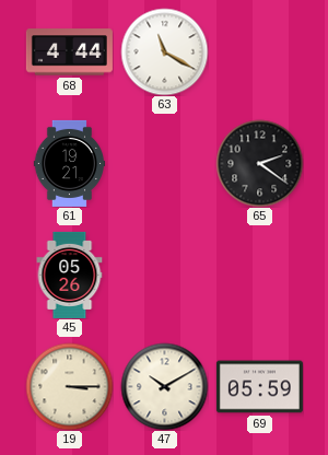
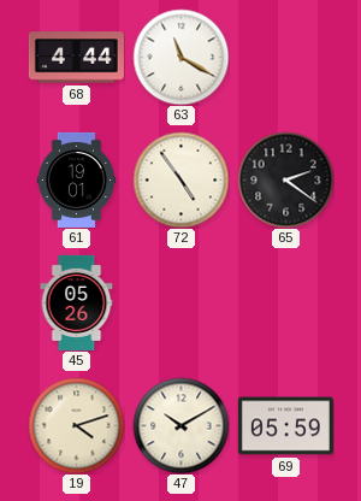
61: 19:21 -> 19:01 (76, 179)
72: none -> 4:54 (180, 179)
19: 3:15 -> 4:12 (76, 425)
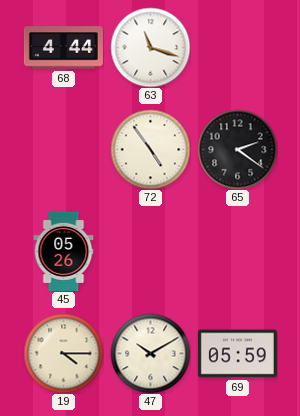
63: 11:20 -> 11:18 (150, 47)
61: 19:01 -> none (76, 179)
19: 4:12 -> 4:15 (63, 353)
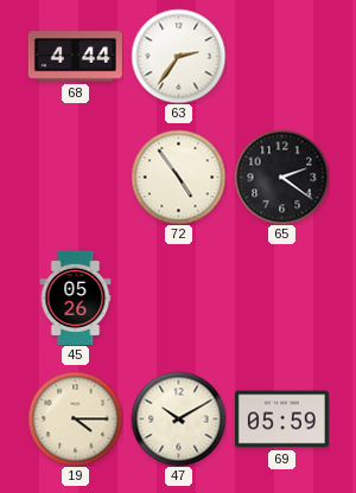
63: 11:18 -> 2:36 (178, 56)
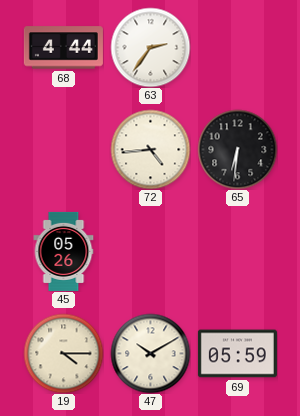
72: 4:54 -> 4:44 (150, 149)
65: 2:21 -> 6:31 (237, 149)
